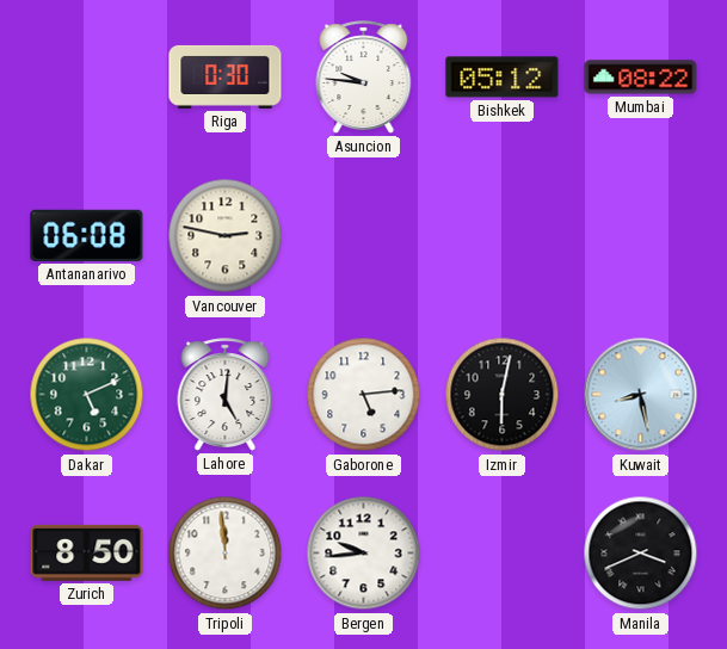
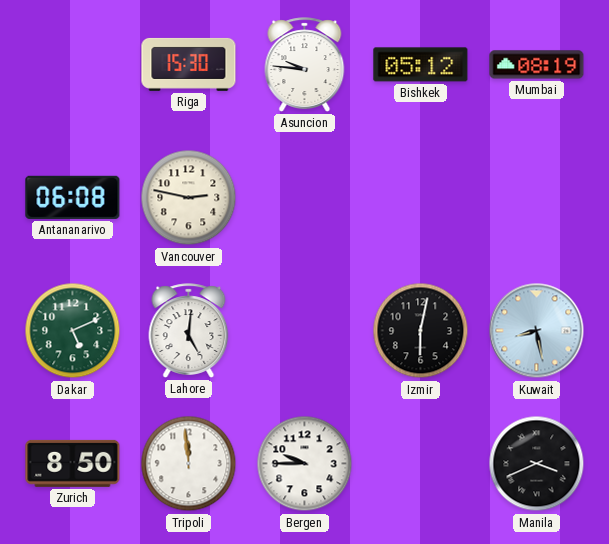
Riga: 0:30 -> 15:30 (189, 64)
Mumbai: 08:22 -> 08:19 (537, 65)
Gaborone: 5:14 -> none (364, 395)
Bergen: 9:44 -> 9:45 (305, 464)
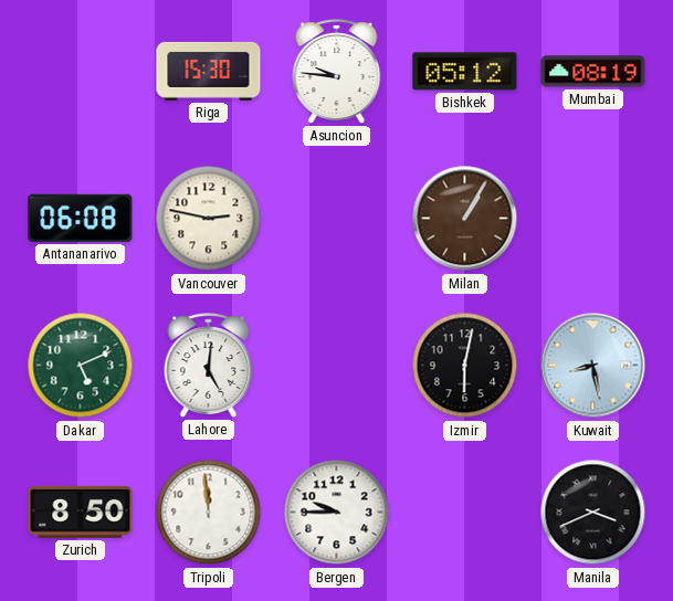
Milan: none -> 1:05 (465, 219)
